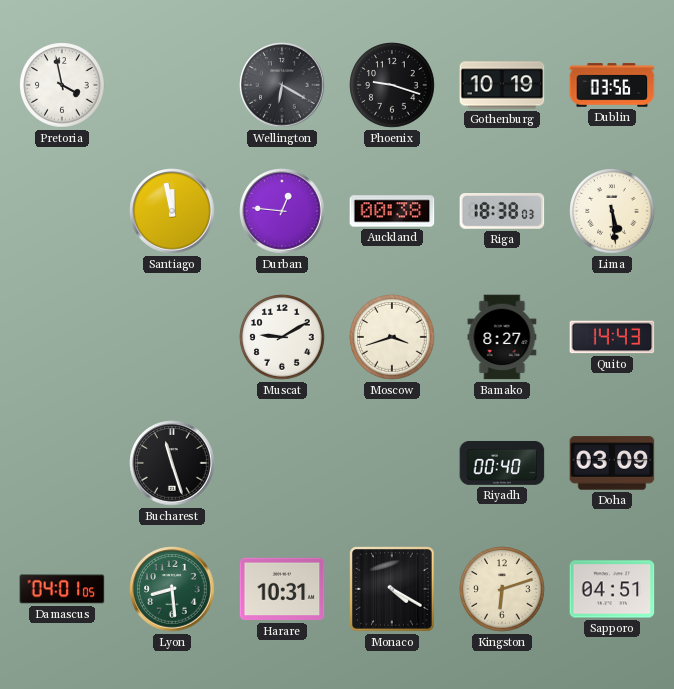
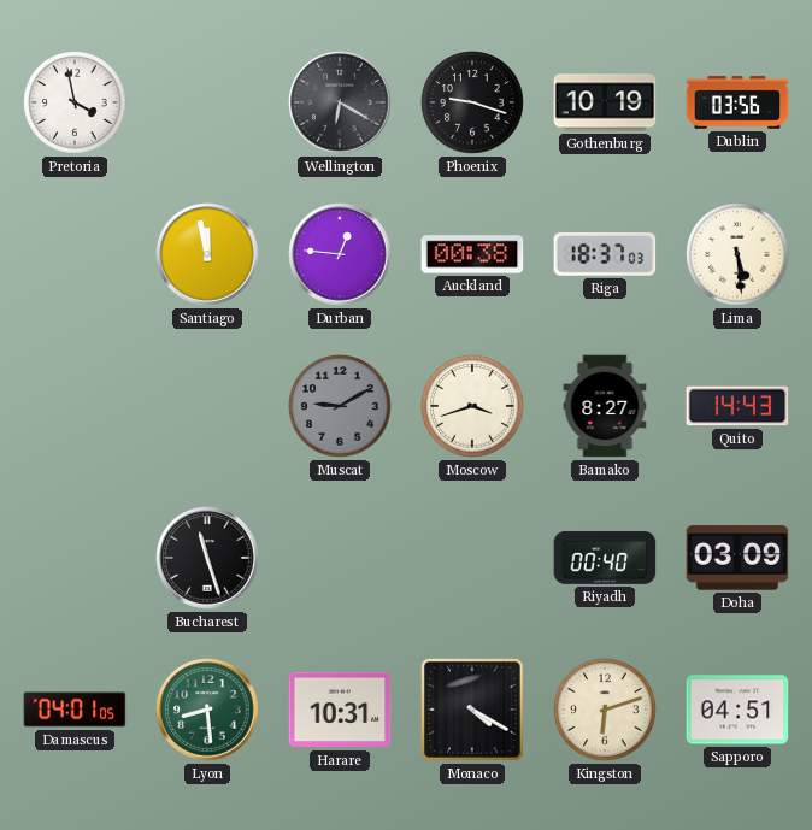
Riga: 18:38 -> 18:37 (605, 255)
Muscat dial: white -> grey (340, 406)
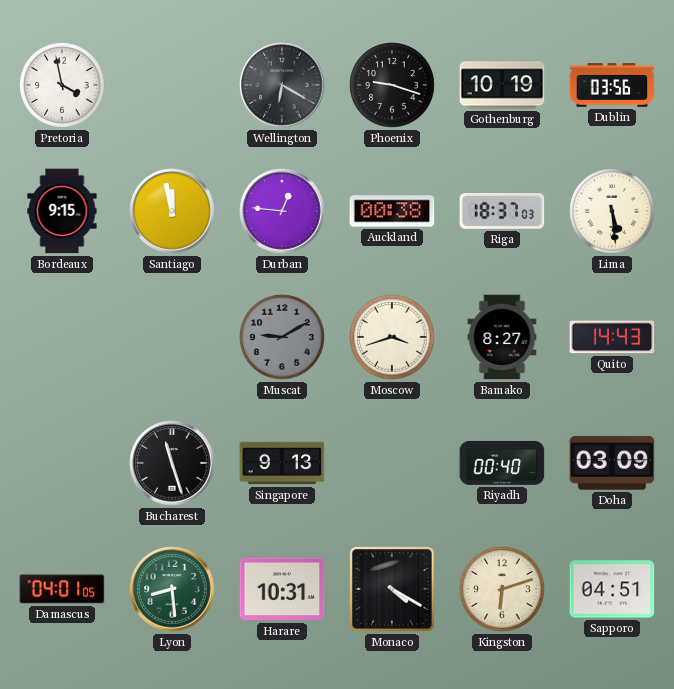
Bordeaux: none -> 9:15 (62, 211)
Singapore: none -> 9:13 (282, 463)
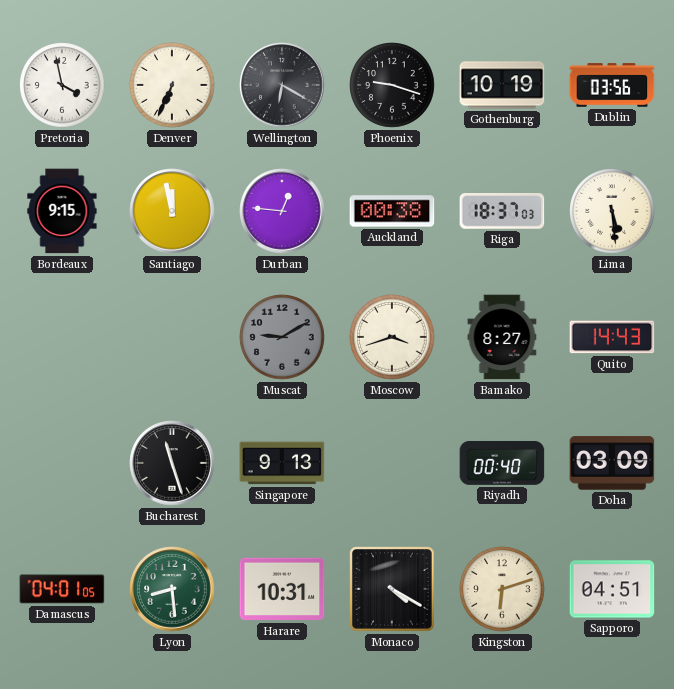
Denver: none -> 6:34 (172, 85)
